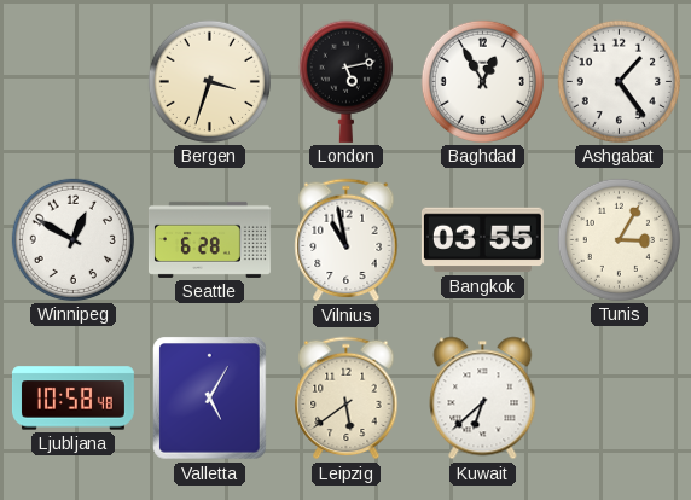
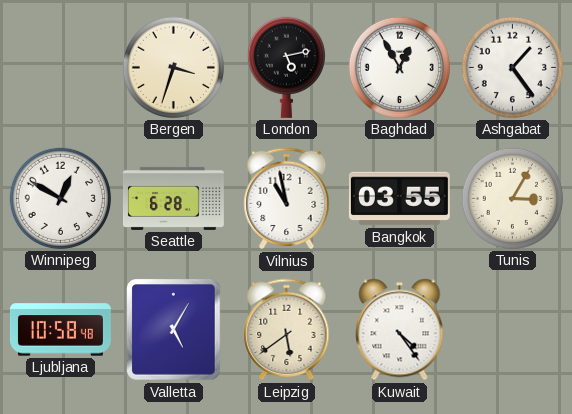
Kuwait: 6:38 -> 4:24 (400, 330)
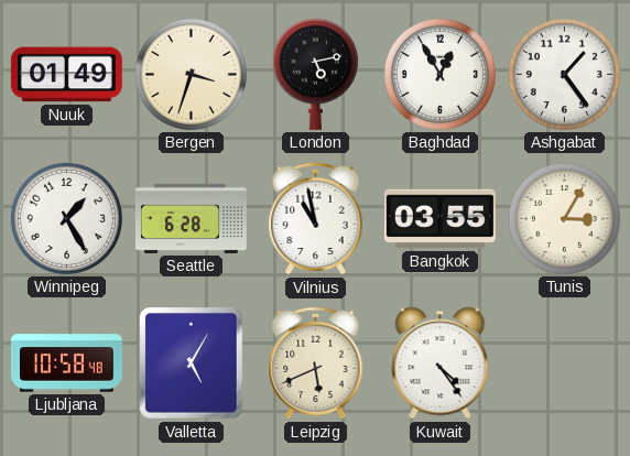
Nuuk: none -> 01:49 (66, 75)
Winnipeg: 12:50 -> 1:25 (66, 218)
Leipzig: 5:39 -> 5:41 (316, 363)
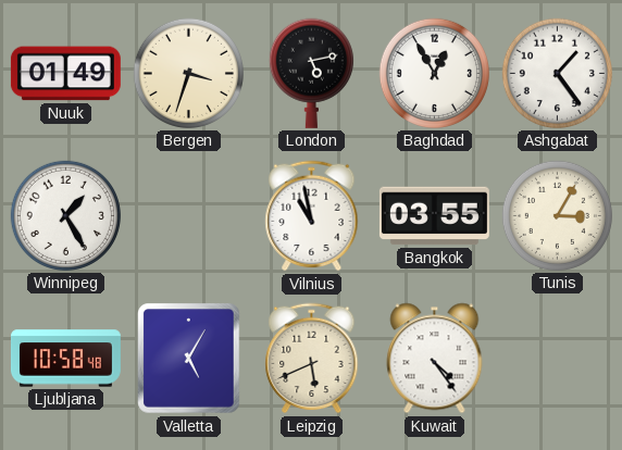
Seattle: 6:28 -> none (191, 218)
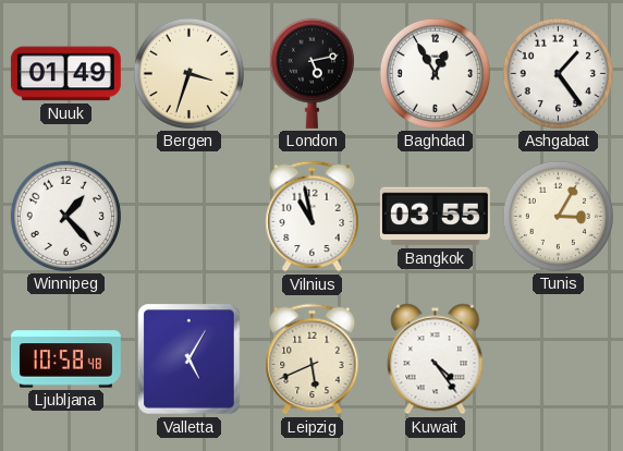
Winnipeg: 1:25 -> 1:23 (65, 216)
